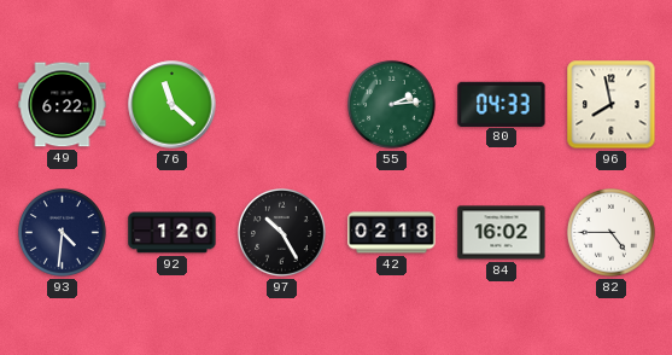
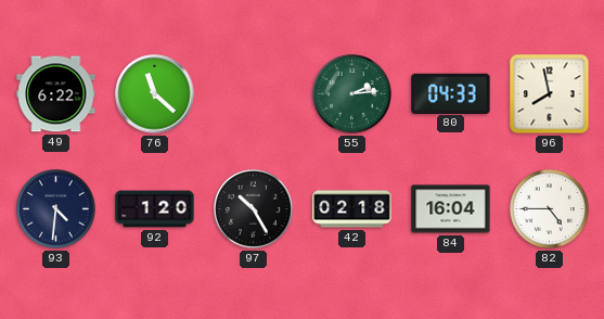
84: 16:02 -> 16:04 (451, 209)
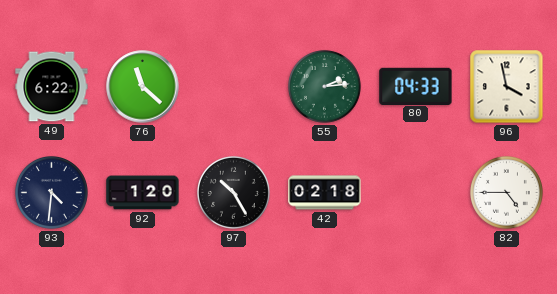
96: 7:58 -> 3:58 (507, 87)
84: 16:04 -> none (451, 209)
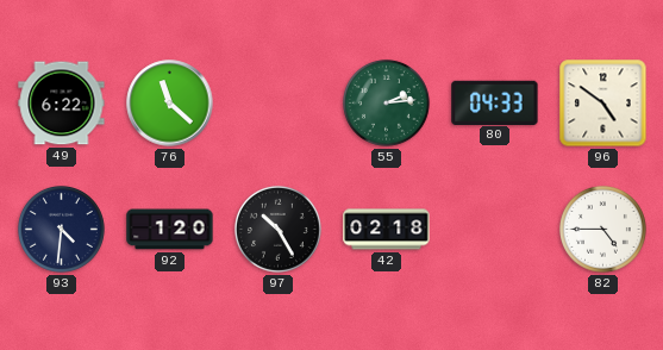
96: 3:58 -> 4:51 (603, 104)
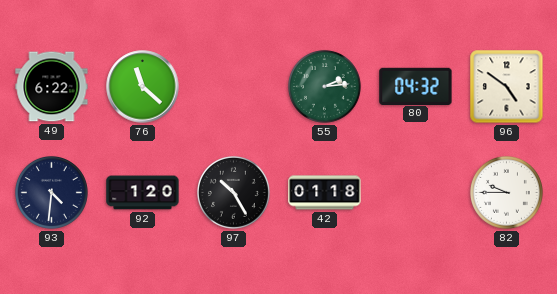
80: 04:33 -> 04:32 (416, 86)
42: 02:18 -> 01:18 (325, 193)
82: 4:45 -> 9:45 (507, 193)
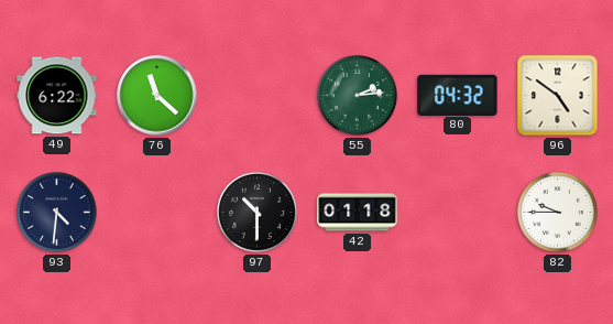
92: 1:20 -> none (143, 193)
97: 10:25 -> 10:30 (258, 213)
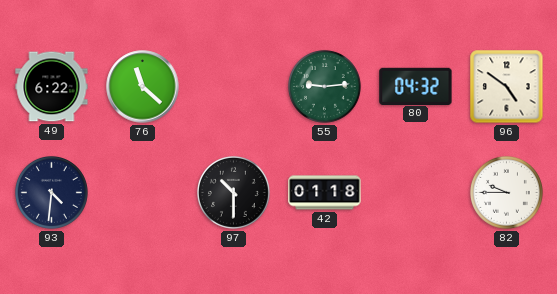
55: 2:14 -> 9:14 (325, 87)
